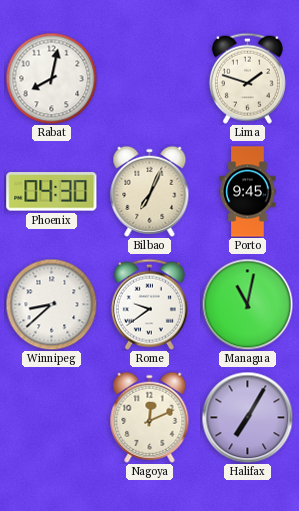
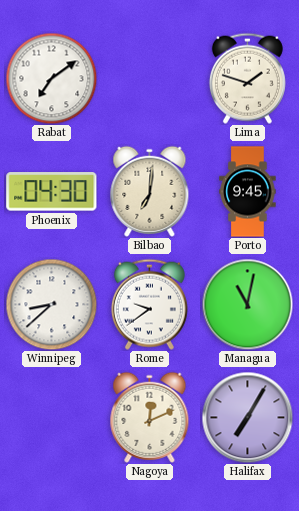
Rabat: 8:02 -> 7:09 (51, 78)
Bilbao: 7:04 -> 7:01 (150, 191)
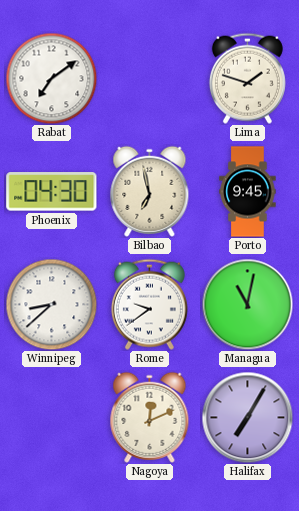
Bilbao: 7:01 -> 6:58 (150, 191)
